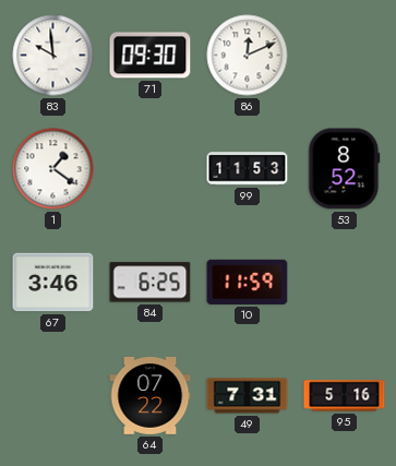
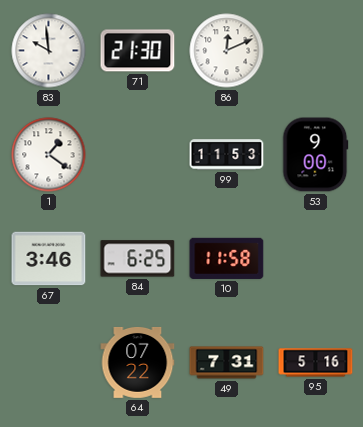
71: 09:30 -> 21:30 (138, 51)
53: 8:52 -> 9:00 (316, 155)
10: 11:59 -> 11:58 (227, 258)
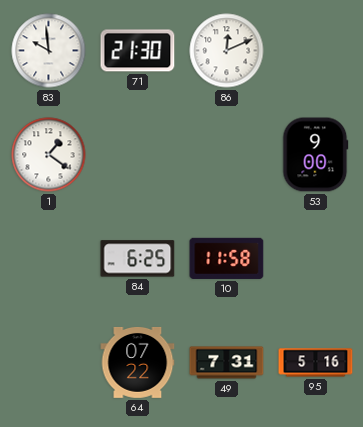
99: 11:53 -> none (227, 155)
67: 3:46 -> none (49, 259)
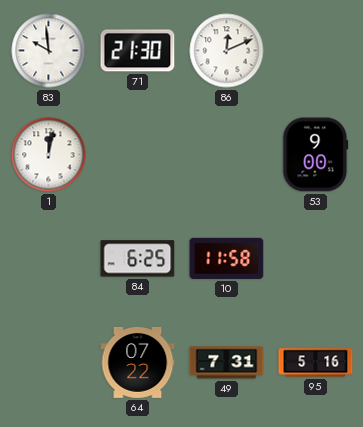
1: 1:21 -> 12:02 (49, 155)
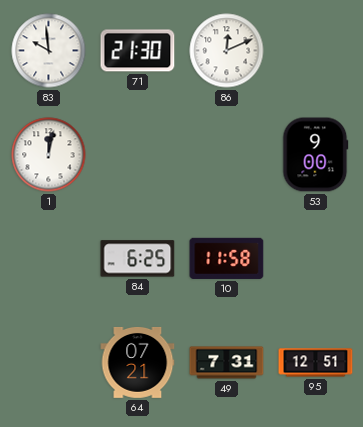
64: 07:22 -> 07:21 (138, 362)
95: 5:16 -> 12:51 (316, 363)
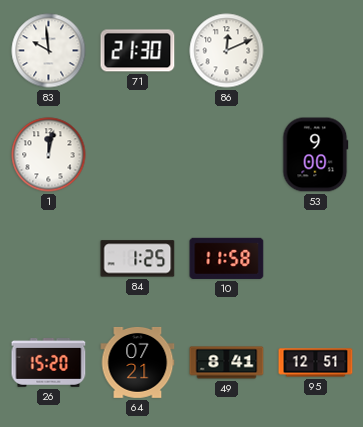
84: 6:25 -> 1:25 (138, 259)
26: none -> 15:20 (49, 363)
49: 7:31 -> 8:41 (227, 363)
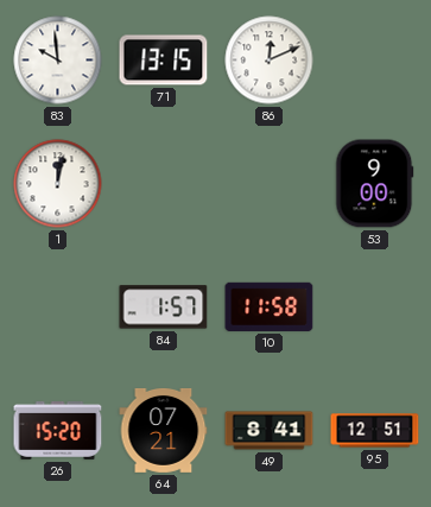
71: 21:30 -> 13:15 (164, 61)
84: 1:25 -> 1:57 (164, 308)
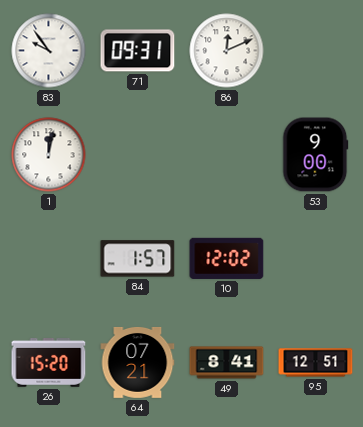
83: 9:59 -> 9:54 (49, 51)
71: 13:15 -> 09:31 (138, 51)
10: 11:58 -> 12:02 (227, 258)
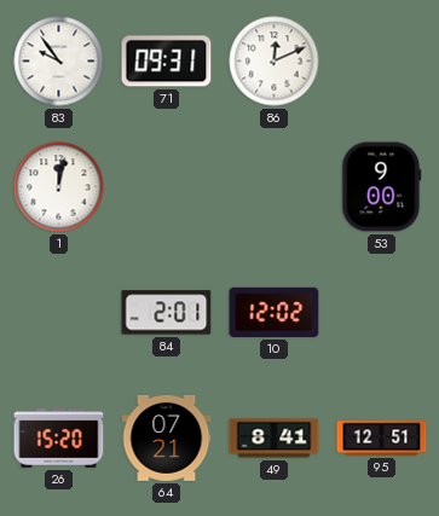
84: 1:57 -> 2:01 (167, 313)
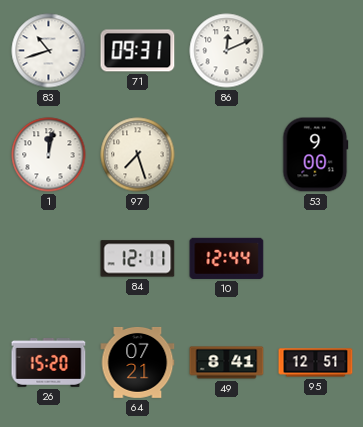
83: 9:54 -> 10:42 (49, 51)
97: none -> 7:27 (138, 155)
84: 2:01 -> 12:11 (138, 259)
10: 12:02 -> 12:44 (227, 258)
